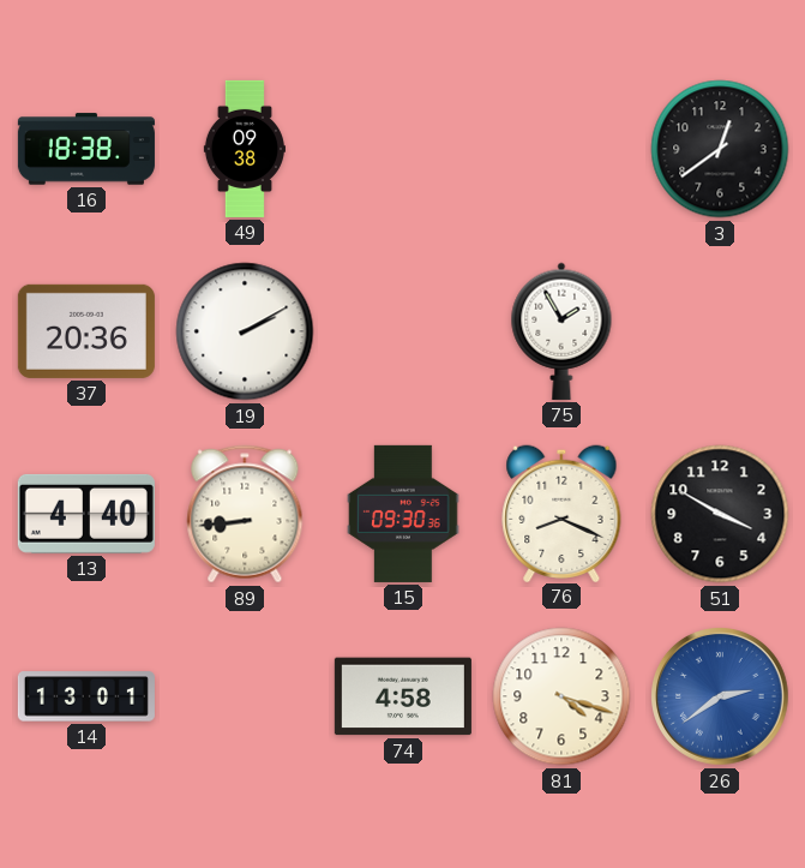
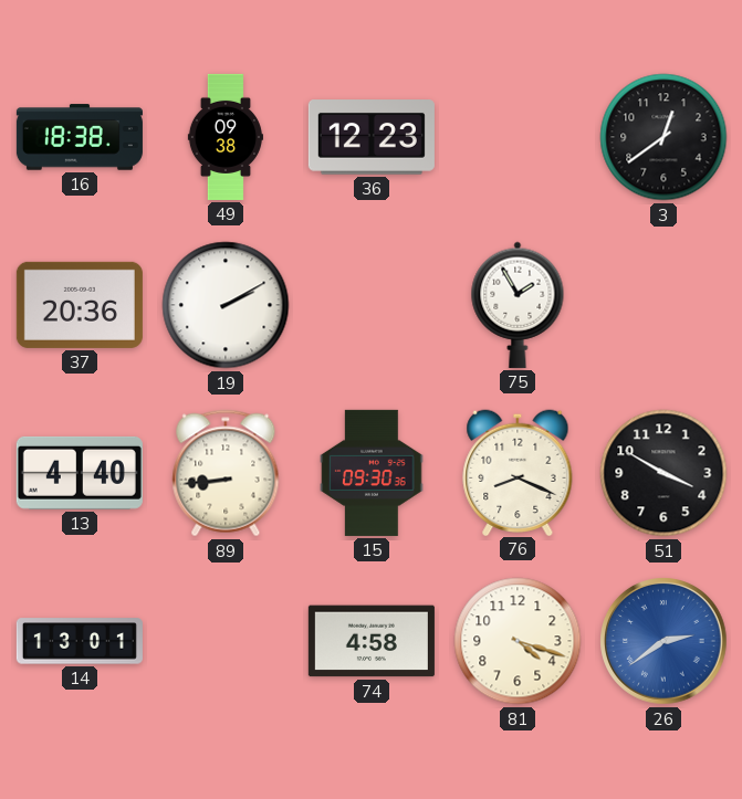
36: none -> 12:23 (372, 137)
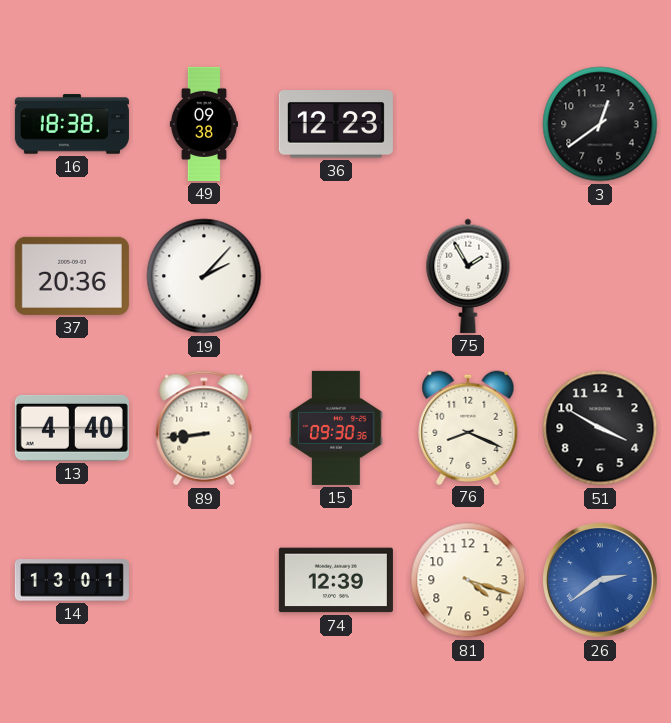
19: 2:10 -> 2:07 (204, 276)
74: 4:58 -> 12:39 (336, 580)
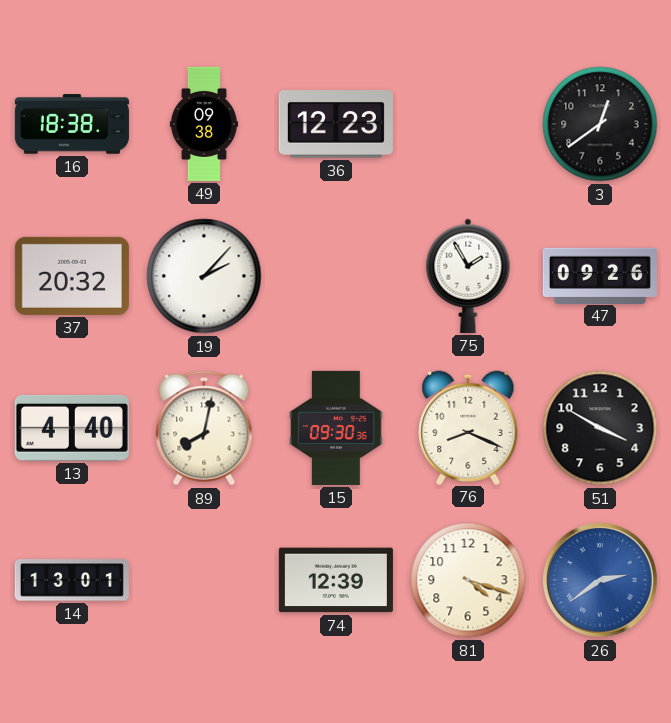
37: 20:36 -> 20:32 (72, 276)
47: none -> 09:26 (600, 275)
89: 8:44 -> 8:02 (204, 428)
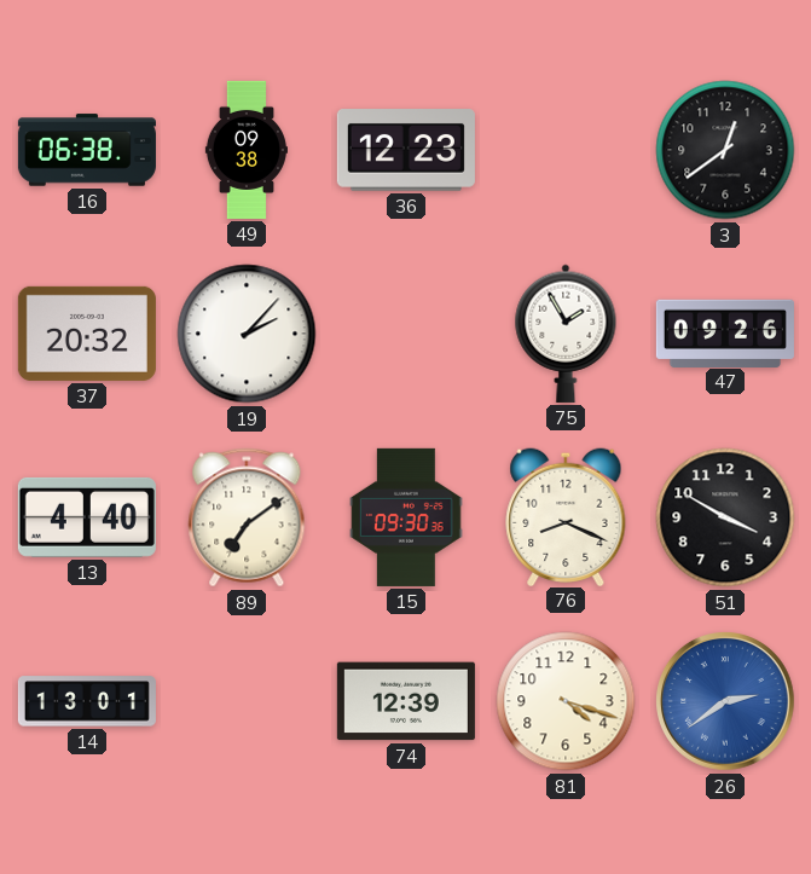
16: 18:38 -> 06:38 (87, 150)
89: 8:02 -> 7:09 (247, 517)
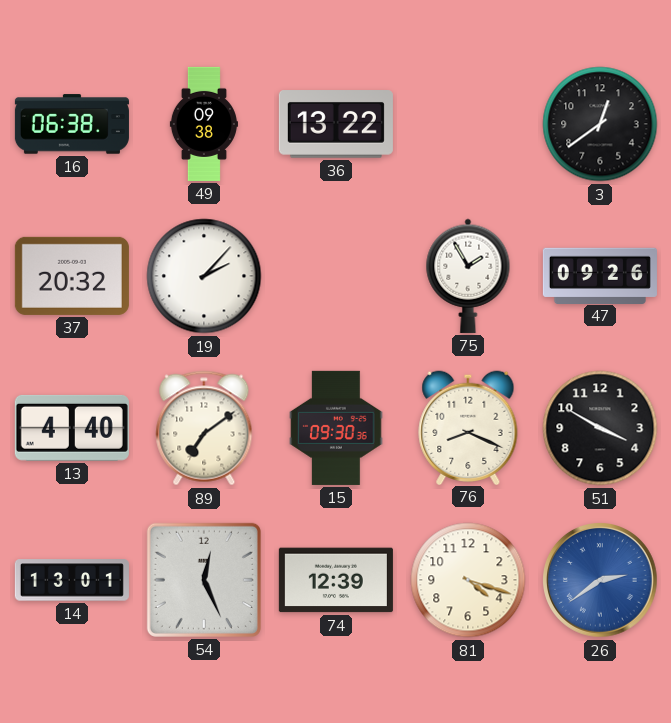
36: 12:23 -> 13:22 (336, 124)
54: none -> 12:26 (204, 580)
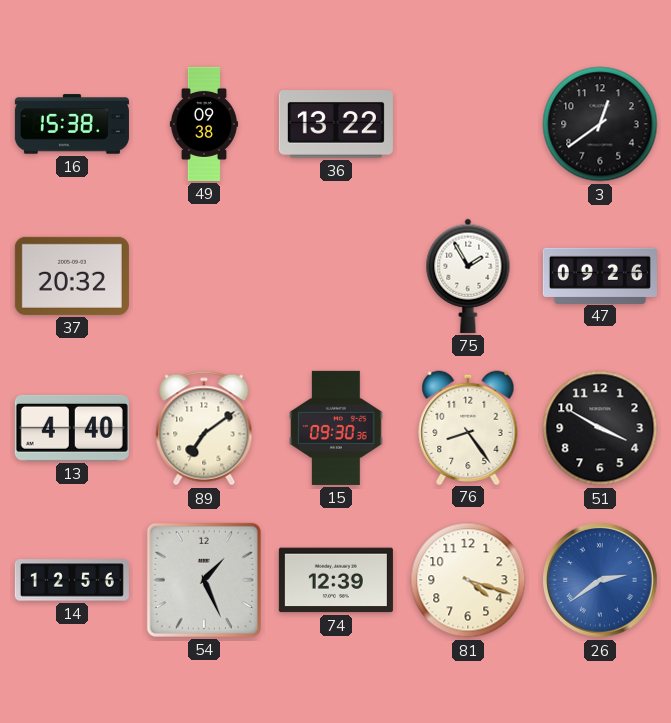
16: 06:38 -> 15:38 (72, 124)
19: 2:07 -> none (204, 276)
76: 8:19 -> 8:24 (468, 427)
14: 13:01 -> 12:56 (72, 580)
54: 12:26 -> 1:26 (204, 580)
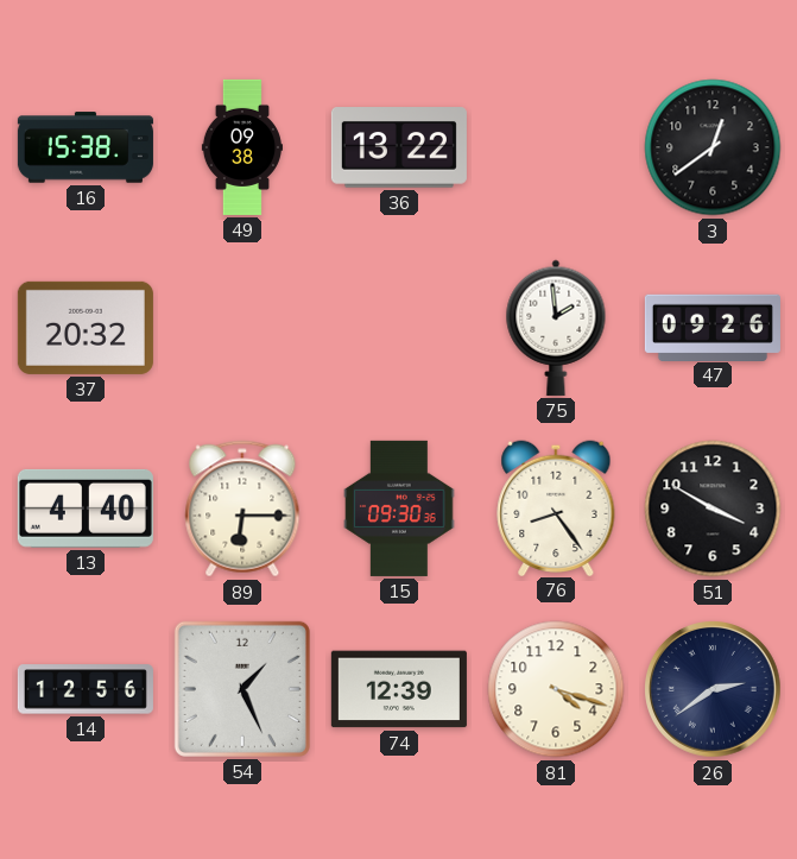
75: 1:55 -> 1:59 (556, 328)
89: 7:09 -> 6:15 (242, 509)
26 dial: blue -> navy (714, 690)
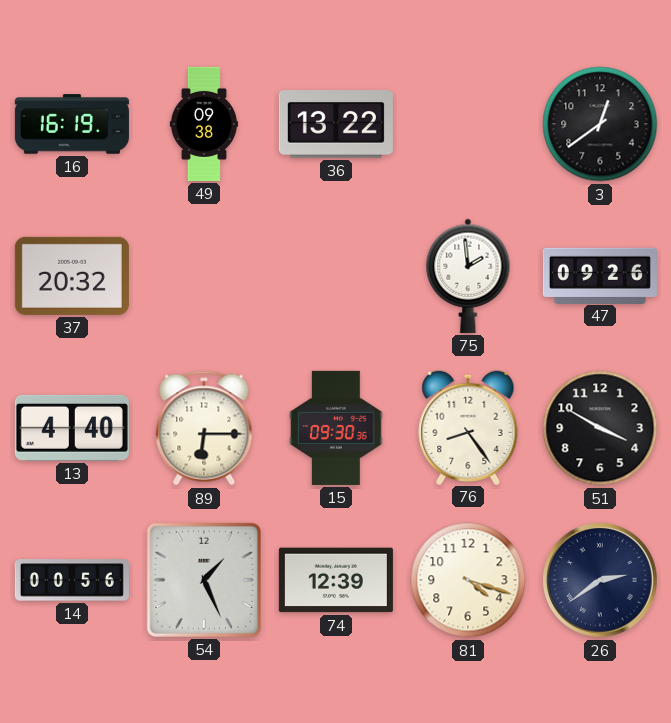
16: 15:38 -> 16:19 (72, 124)
14: 12:56 -> 00:56 (72, 580)
